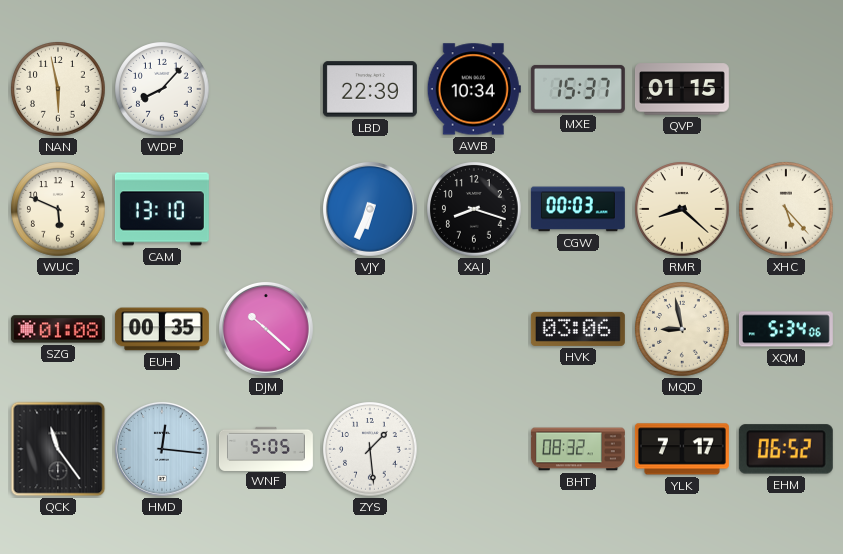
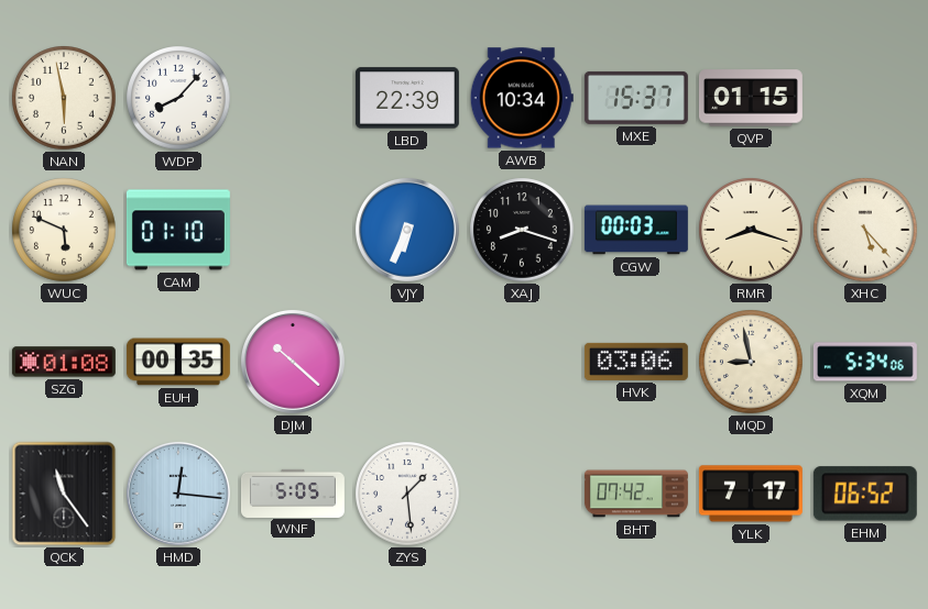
CAM: 13:10 -> 01:10 (178, 230)
RMR: 8:22 -> 8:18 (751, 230)
BHT: 08:32 -> 07:42 (636, 494)
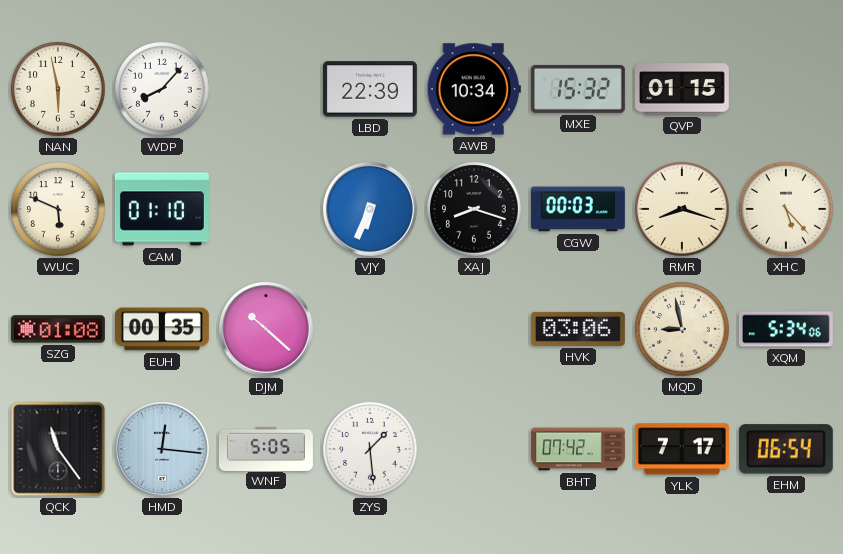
MXE: 15:37 -> 15:32 (578, 89)
EHM: 06:52 -> 06:54 (786, 449)
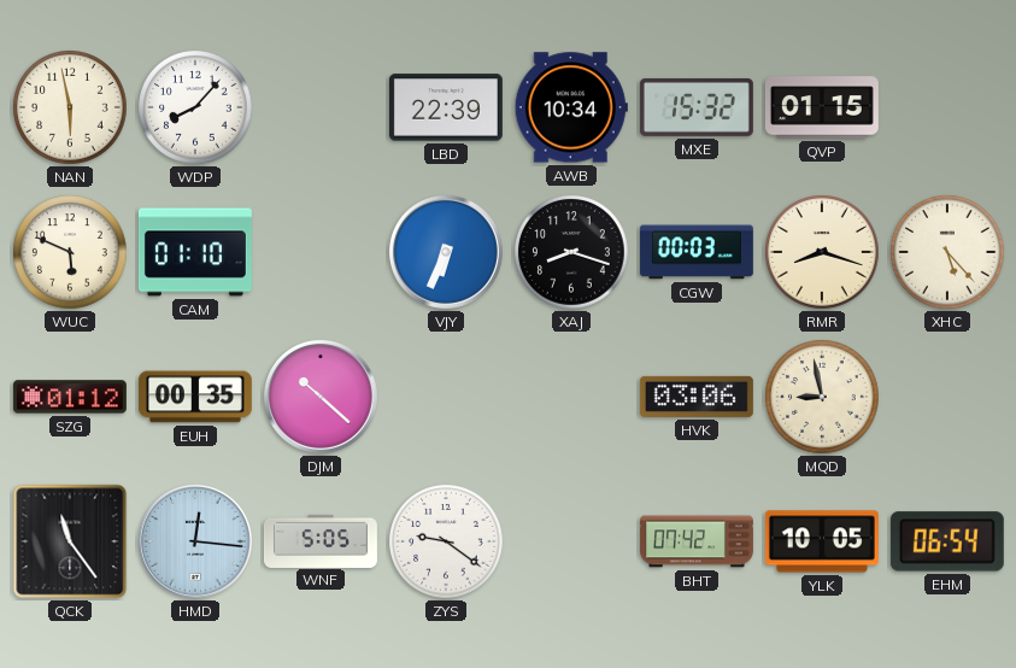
SZG: 01:08 -> 01:12 (70, 397)
XQM: 5:34 -> none (786, 329)
ZYS: 1:29 -> 9:21 (446, 541)
YLK: 7:17 -> 10:05 (822, 541)
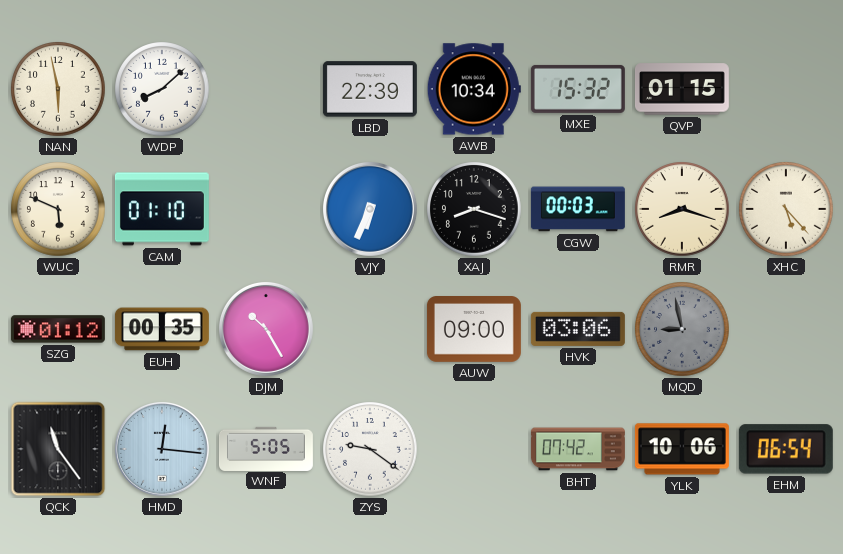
WDP: 8:07 -> 8:08 (162, 89)
DJM: 10:22 -> 10:25 (266, 329)
AUW: none -> 09:00 (474, 330)
MQD dial: cream -> grey (682, 329)
YLK: 10:05 -> 10:06 (682, 449)
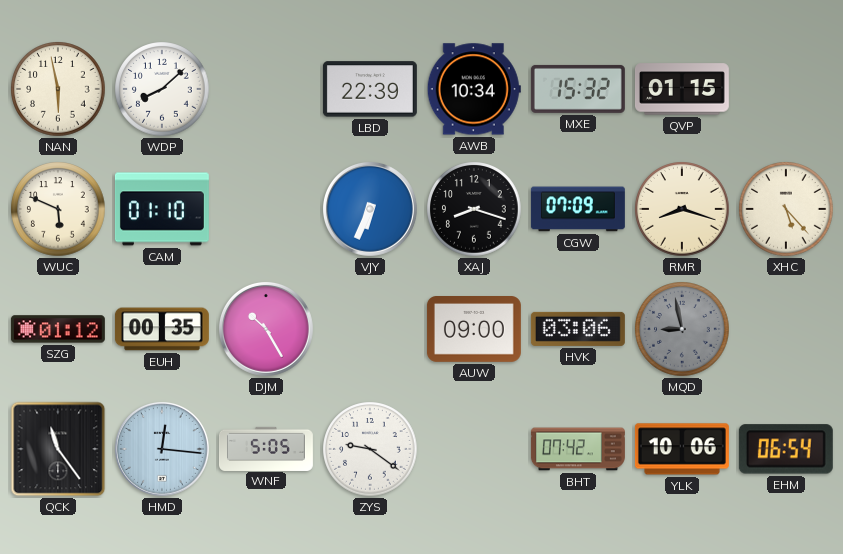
CGW: 00:03 -> 07:09 (578, 209)
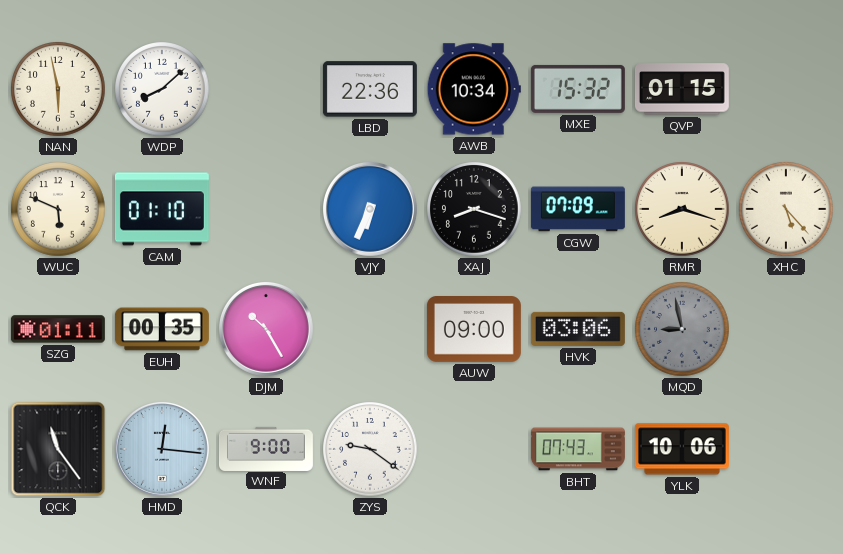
LBD: 22:39 -> 22:36 (370, 89)
SZG: 01:12 -> 01:11 (58, 329)
WNF: 5:05 -> 9:00 (266, 448)
BHT: 07:42 -> 07:43 (578, 449)
EHM: 06:54 -> none (786, 449)
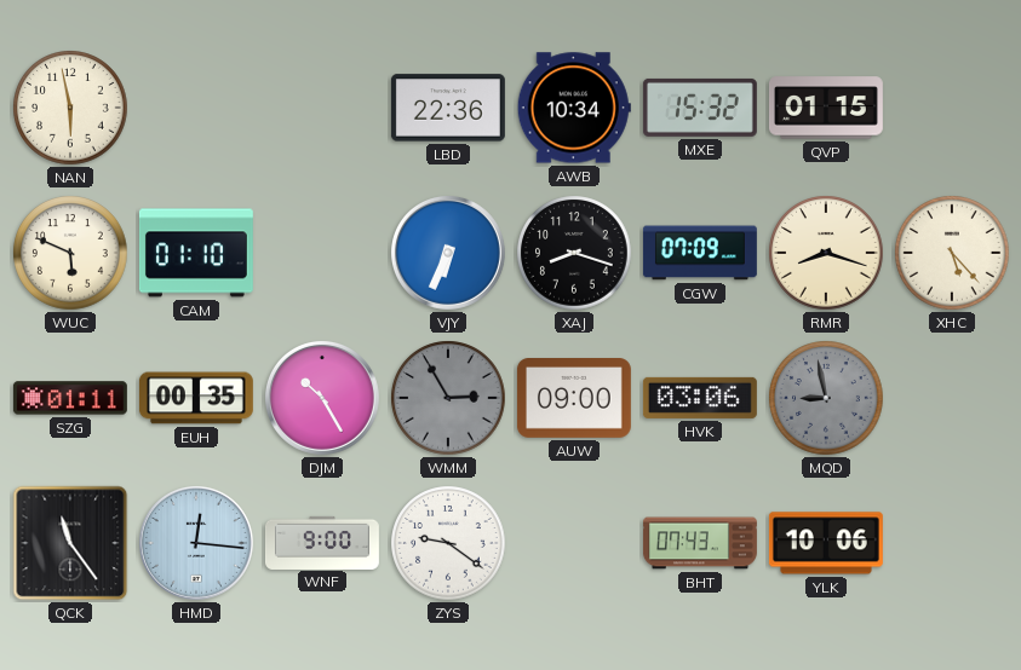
WDP: 8:08 -> none (162, 89)
WMM: none -> 2:55 (448, 398)
